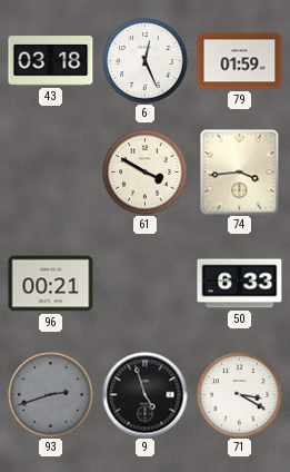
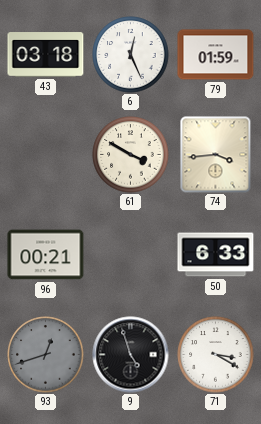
93: 2:42 -> 12:42 (46, 355)
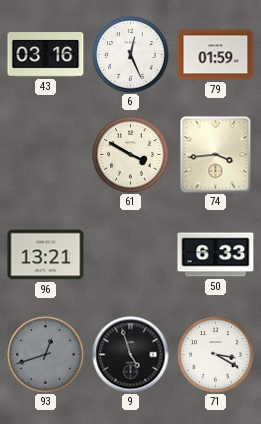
43: 03:18 -> 03:16 (46, 55)
96: 00:21 -> 13:21 (46, 255)
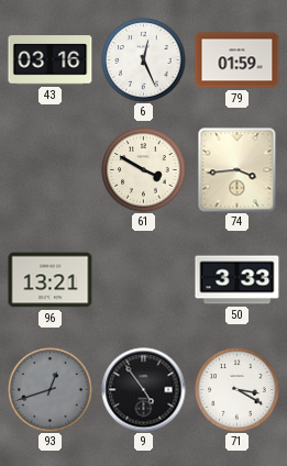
50: 6:33 -> 3:33 (238, 280)
9: 4:57 -> 4:54 (144, 390)
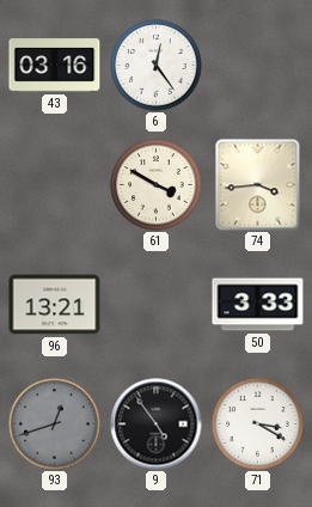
6: 12:26 -> 12:24 (157, 66)
79: 01:59 -> none (238, 60)
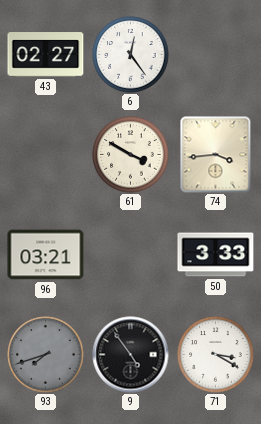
43: 03:16 -> 02:27 (46, 55)
96: 13:21 -> 03:21 (46, 255)
93: 12:42 -> 7:42 (46, 355)
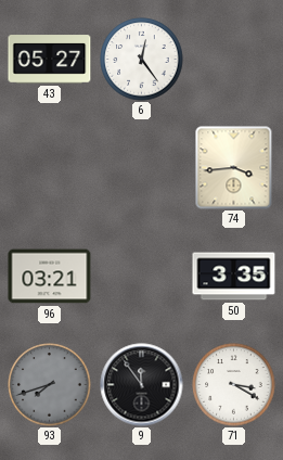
43: 02:27 -> 05:27 (50, 60)
61: 3:50 -> none (131, 155)
50: 3:33 -> 3:35 (234, 277)
9: 4:54 -> 11:54 (142, 385)
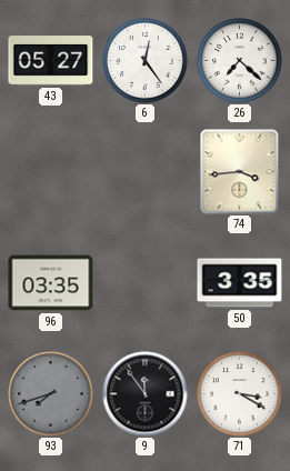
26: none -> 7:22 (240, 61)
96: 03:21 -> 03:35 (51, 283)
